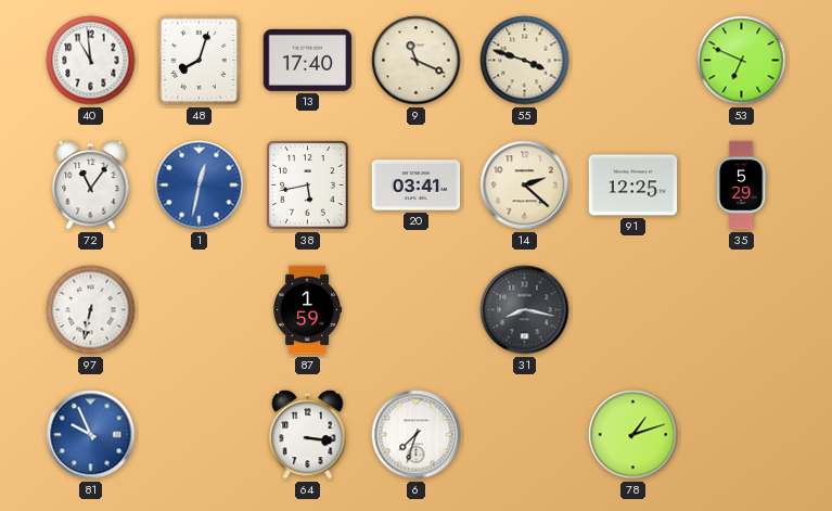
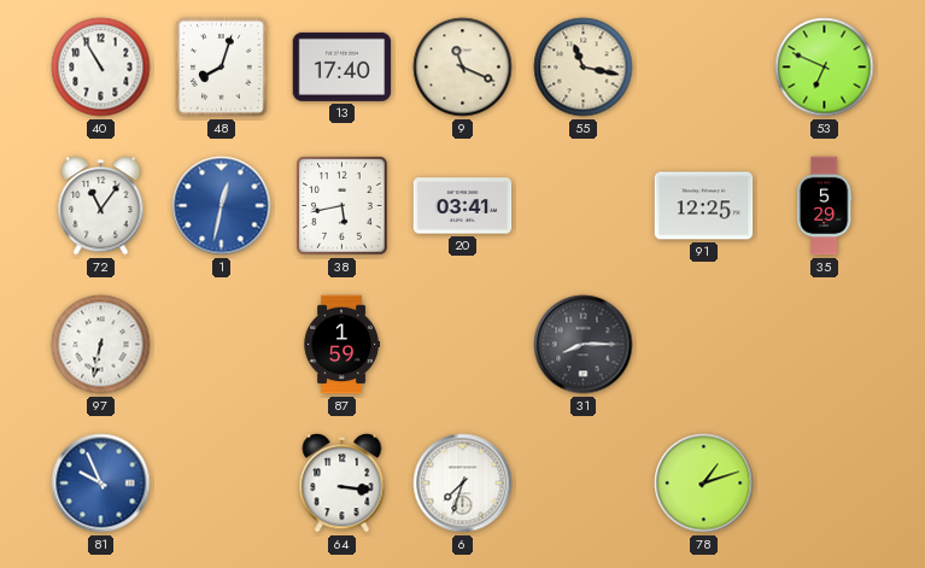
40: 10:59 -> 10:55 (101, 68)
55: 3:48 -> 11:17 (584, 68)
14: 2:22 -> none (525, 186)
31: 8:17 -> 8:15 (584, 345)
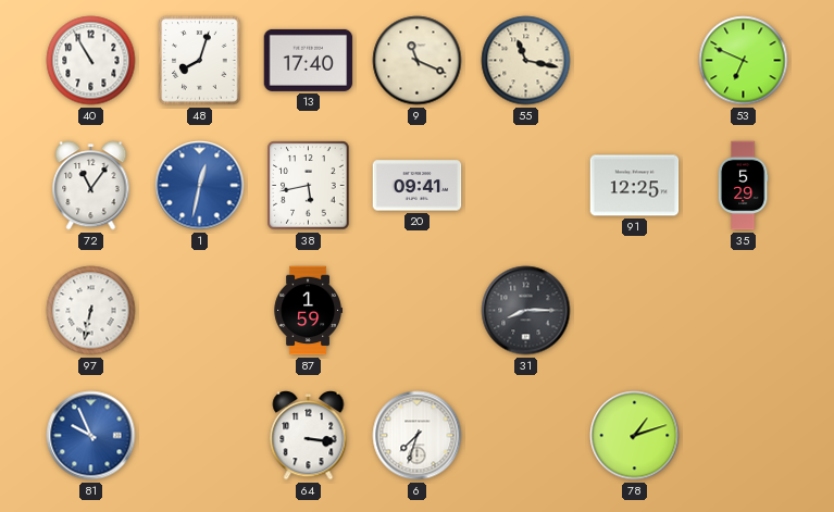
20: 03:41 -> 09:41 (418, 186)
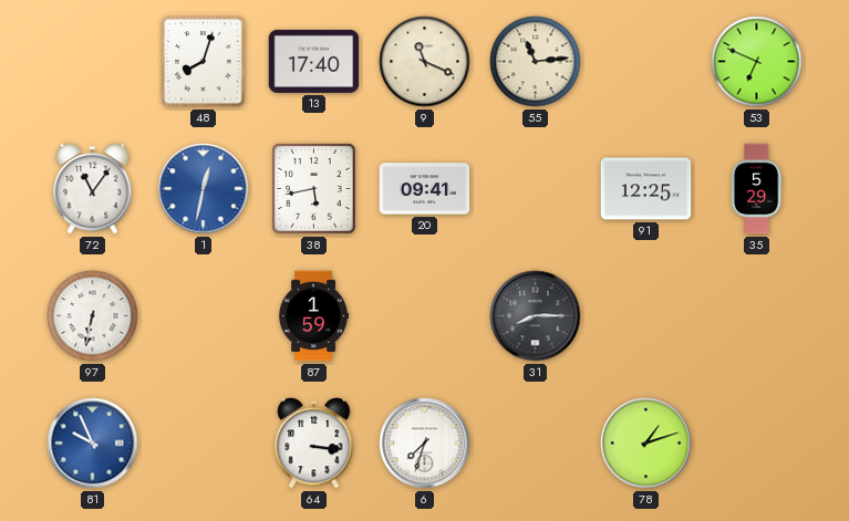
40: 10:55 -> none (91, 61)
55: 11:17 -> 11:14 (536, 62)
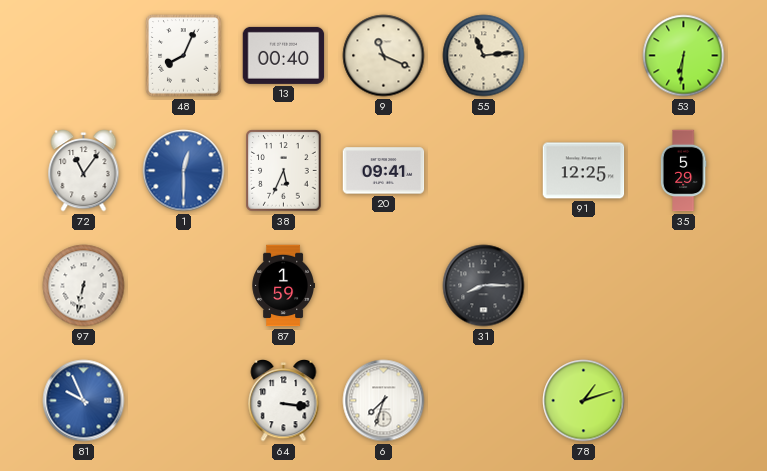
48: 8:03 -> 8:04 (184, 56)
13: 17:40 -> 00:40 (284, 55)
53: 6:49 -> 6:31 (684, 56)
1: 12:32 -> 12:30 (184, 171)
38: 5:43 -> 5:34 (284, 171)
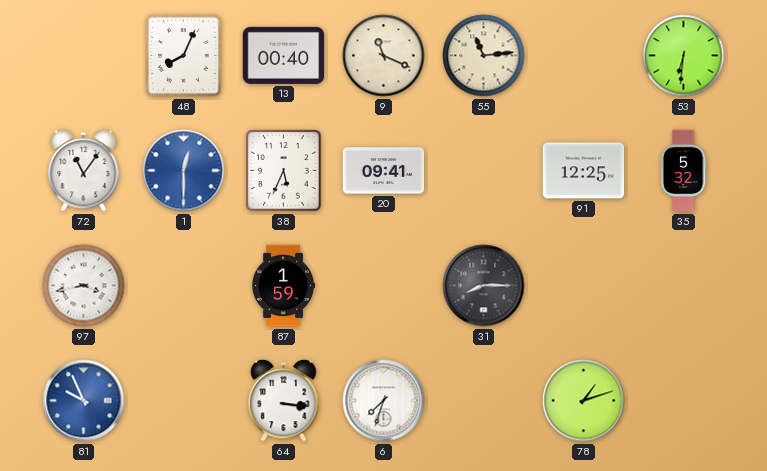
35: 5:29 -> 5:32 (683, 171)
97: 6:32 -> 3:43 (84, 286)
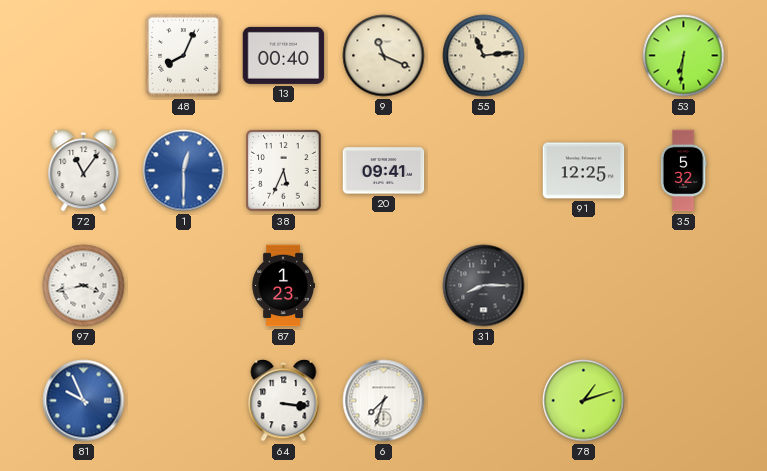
87: 1:59 -> 1:23 (283, 286)
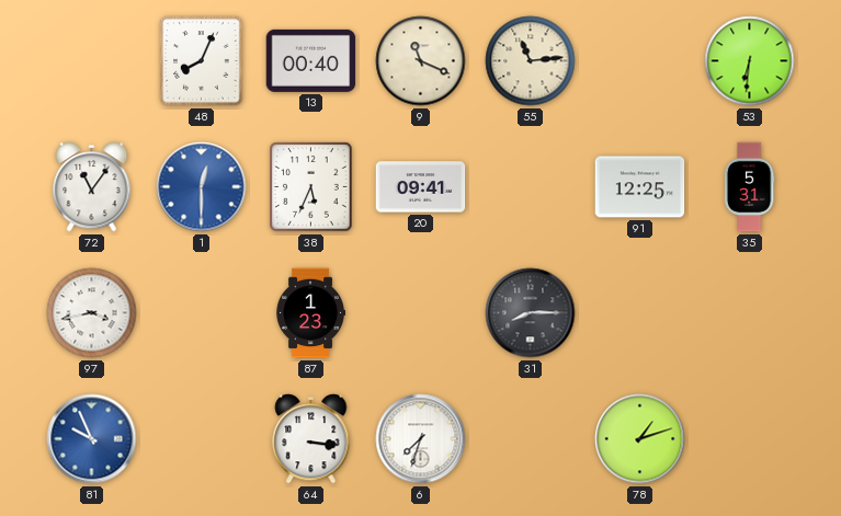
35: 5:32 -> 5:31 (749, 187)
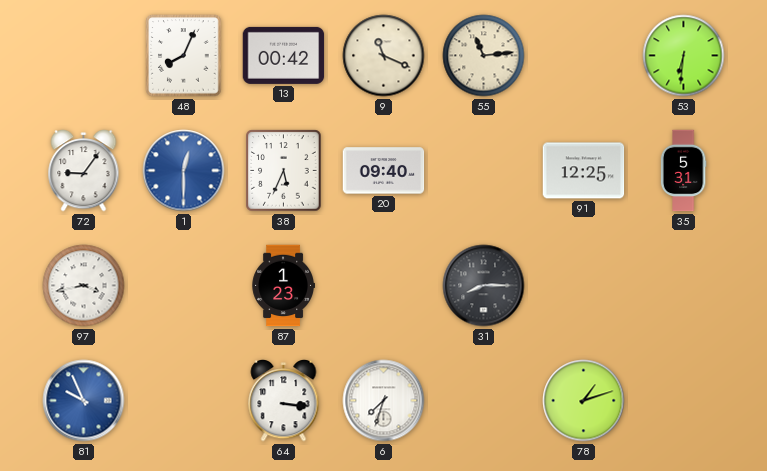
13: 00:40 -> 00:42 (284, 55)
72: 11:06 -> 9:06 (84, 171)
20: 09:41 -> 09:40 (384, 171)
